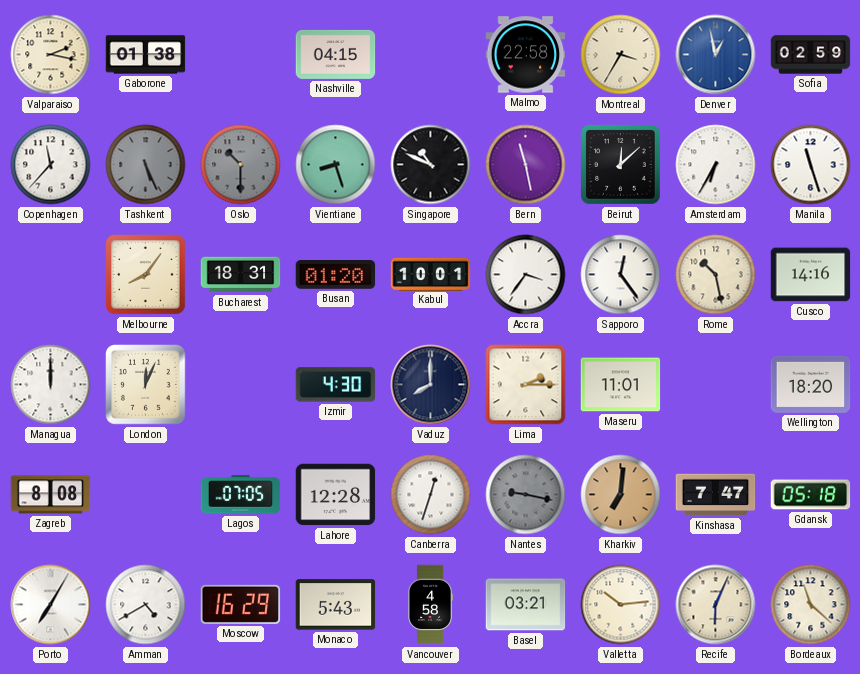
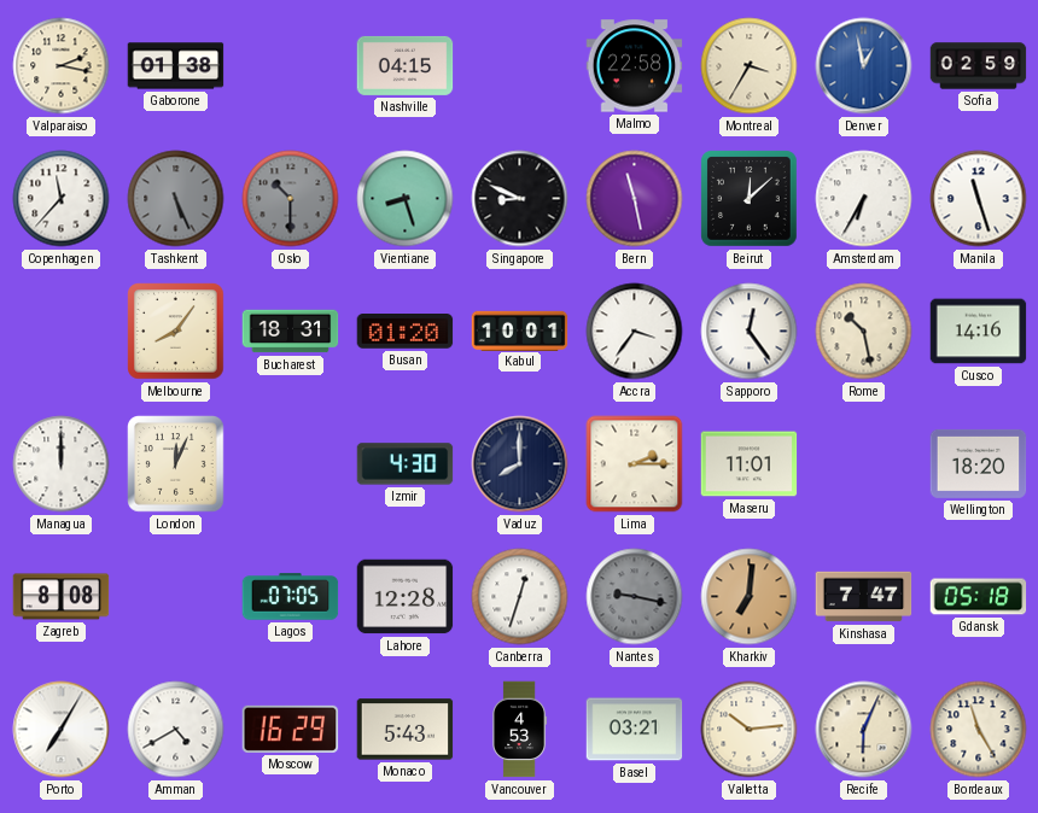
Singapore: 10:49 -> 8:49 (520, 199)
Vancouver: 4:58 -> 4:53 (520, 730)
Bordeaux: 11:22 -> 11:25 (979, 730)
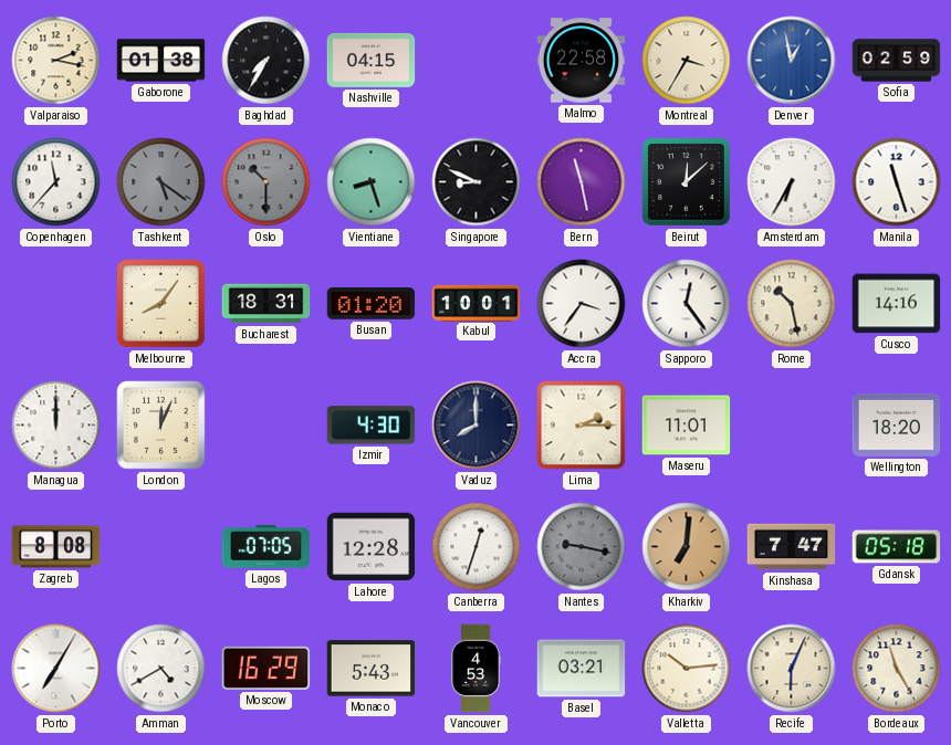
Baghdad: none -> 7:35 (267, 61)
Tashkent: 5:26 -> 5:21 (161, 182)
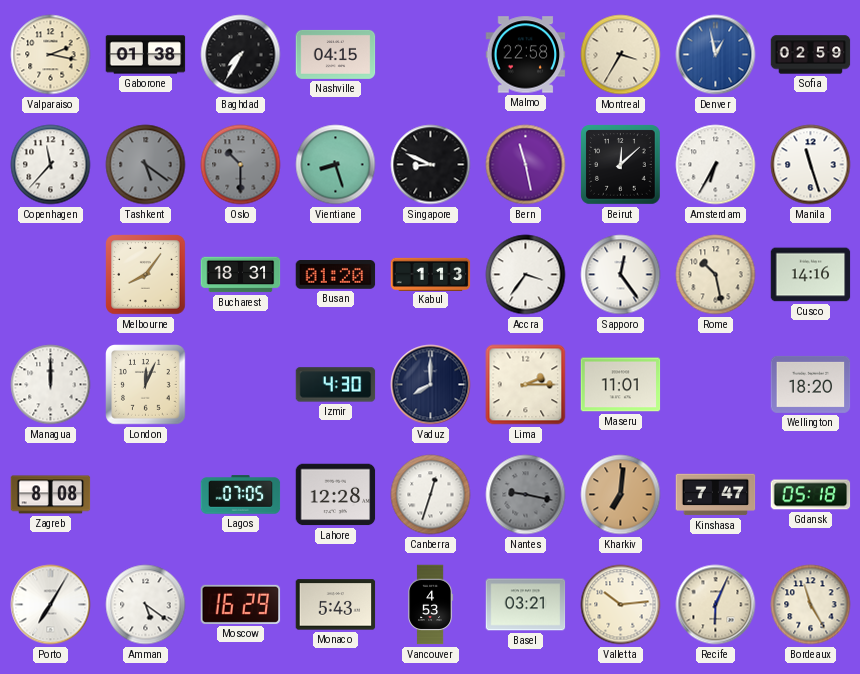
Kabul: 10:01 -> 1:13 (431, 274)
Amman: 4:40 -> 5:21 (146, 605)
